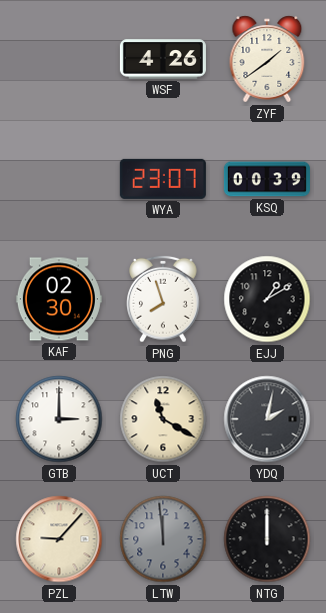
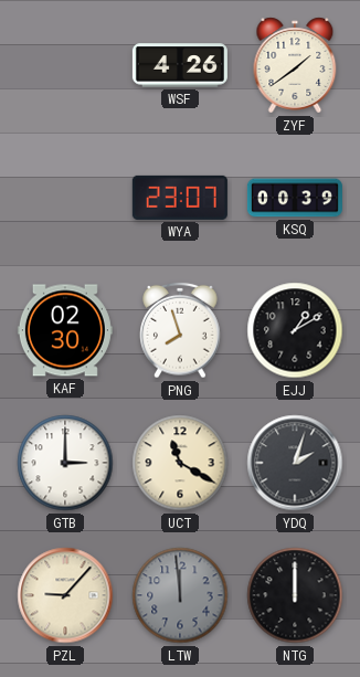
YDQ: 2:02 -> 2:03 (295, 463)
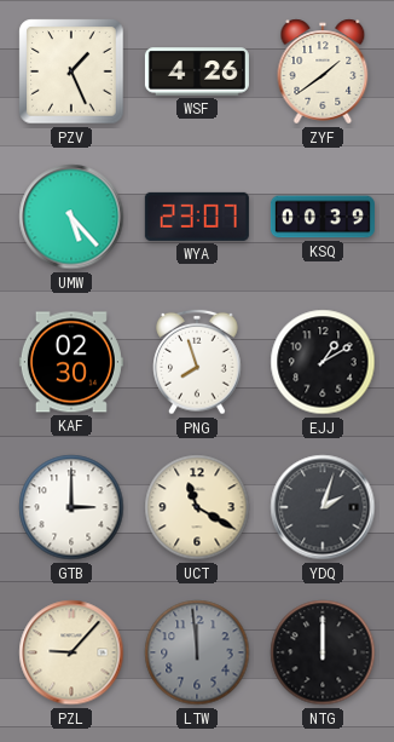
PZV: none -> 1:26 (71, 71)
UMW: none -> 5:23 (71, 217)
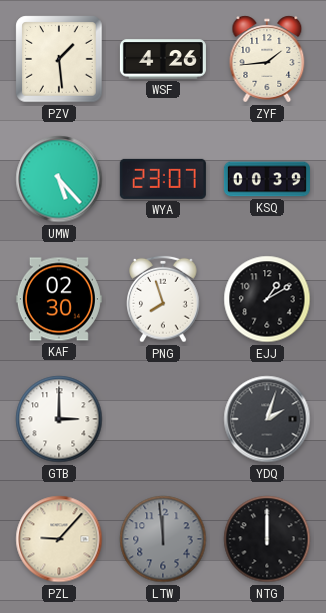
PZV: 1:26 -> 1:29 (59, 59)
ZYF: 1:39 -> 1:44 (267, 59)
UCT: 11:20 -> none (197, 507)
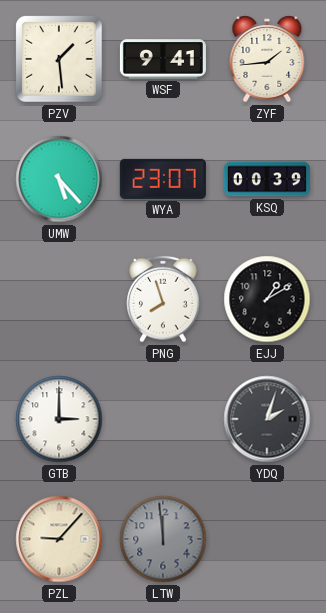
WSF: 4:26 -> 9:41 (163, 59)
KAF: 02:30 -> none (59, 299)
NTG: 12:00 -> none (267, 539)
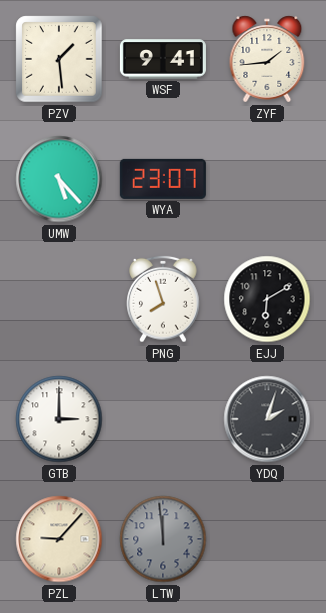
KSQ: 00:39 -> none (267, 179)
EJJ: 1:10 -> 6:10 (267, 299)
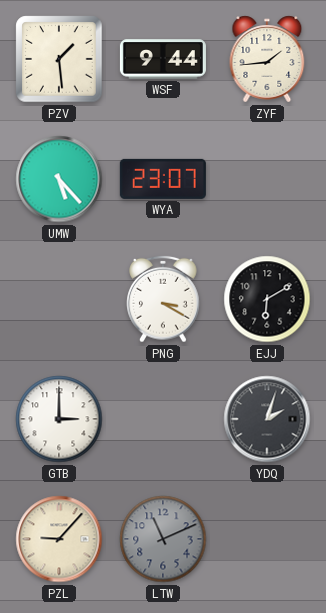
WSF: 9:41 -> 9:44 (163, 59)
PNG: 7:57 -> 3:20 (163, 299)
LTW: 11:59 -> 11:11 (163, 539)
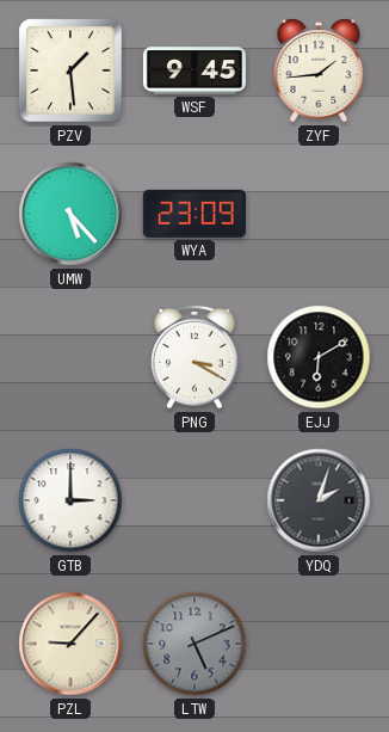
WSF: 9:44 -> 9:45 (194, 70)
WYA: 23:07 -> 23:09 (194, 214)
LTW: 11:11 -> 5:11 (194, 644)
